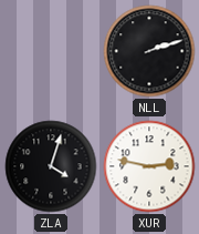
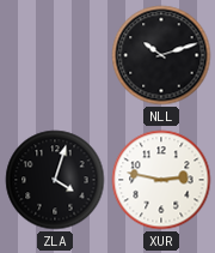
NLL: 2:12 -> 10:12 (161, 55)
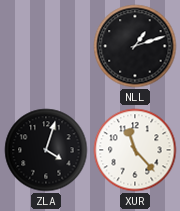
NLL: 10:12 -> 1:12 (135, 46)
XUR: 2:47 -> 11:23 (135, 150)
